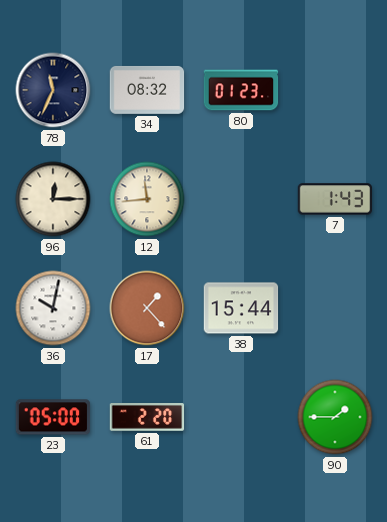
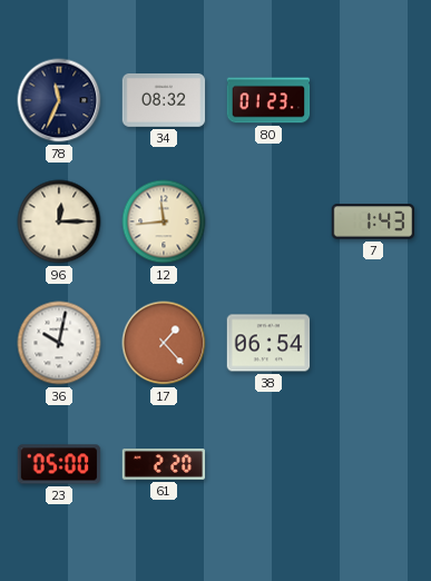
38: 15:44 -> 06:54 (268, 343)
90: 1:45 -> none (335, 417)
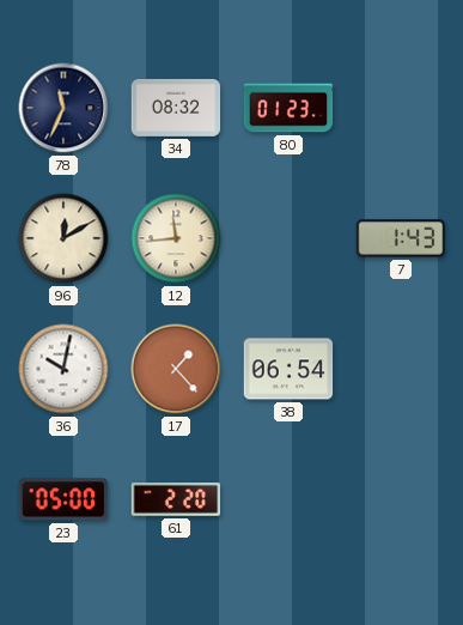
96: 12:15 -> 12:10 (63, 238)
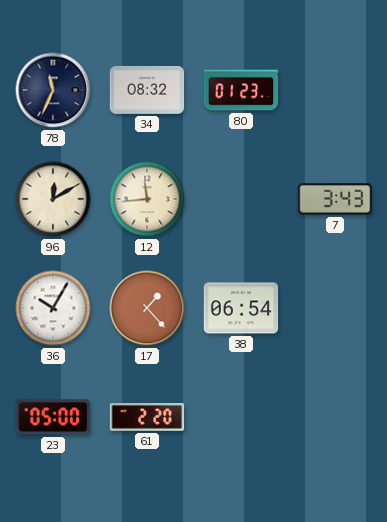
7: 1:43 -> 3:43 (335, 199)
36: 10:02 -> 10:05 (53, 308)
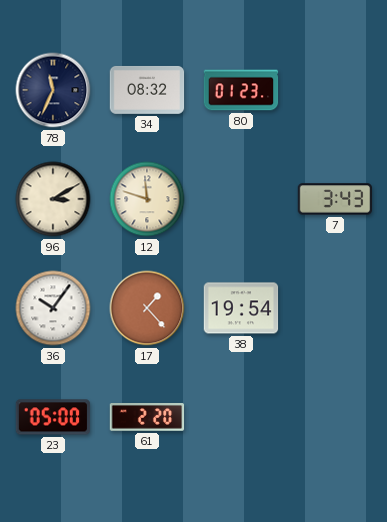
96: 12:10 -> 3:10 (53, 199)
12: 11:44 -> 11:48 (147, 199)
36: 10:05 -> 10:06 (53, 308)
38: 06:54 -> 19:54 (241, 308)
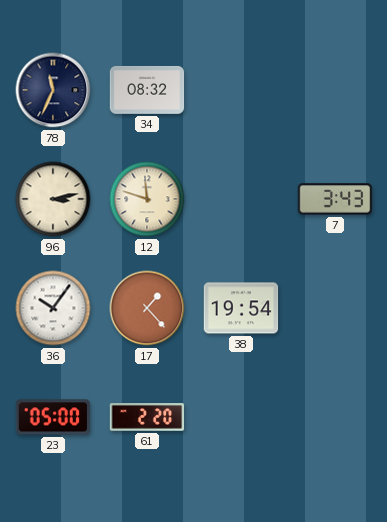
80: 01:23 -> none (241, 90)
96: 3:10 -> 3:13 (53, 199)
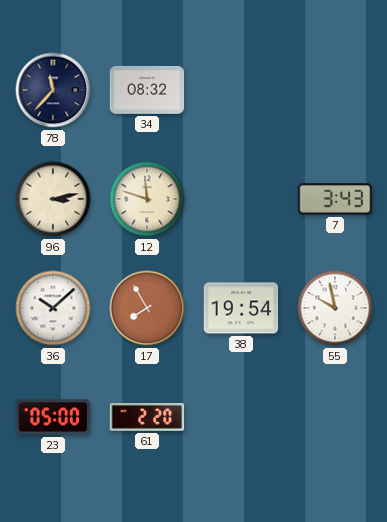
78: 11:34 -> 11:37 (53, 90)
36: 10:06 -> 10:08 (53, 308)
17: 1:23 -> 7:55 (147, 308)
55: none -> 9:58 (335, 308)
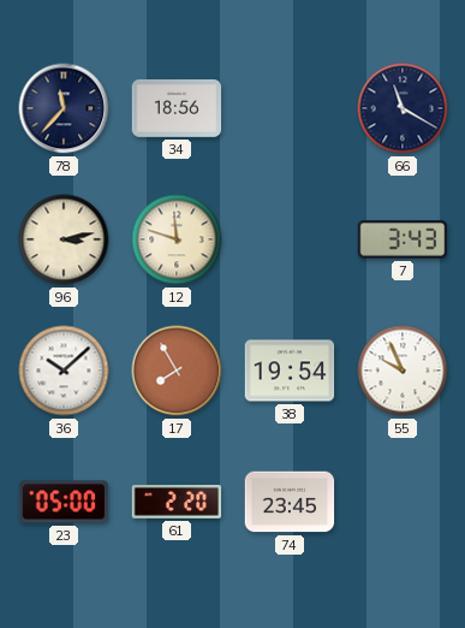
34: 08:32 -> 18:56 (177, 108)
66: none -> 11:20 (403, 108)
55: 9:58 -> 9:56 (403, 371)
74: none -> 23:45 (290, 502)
